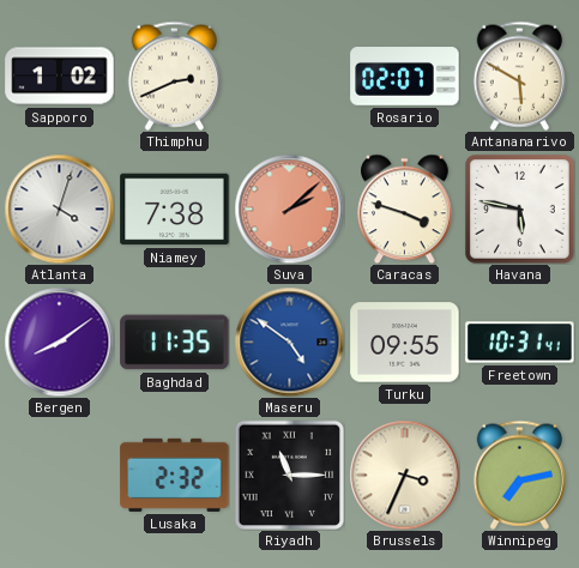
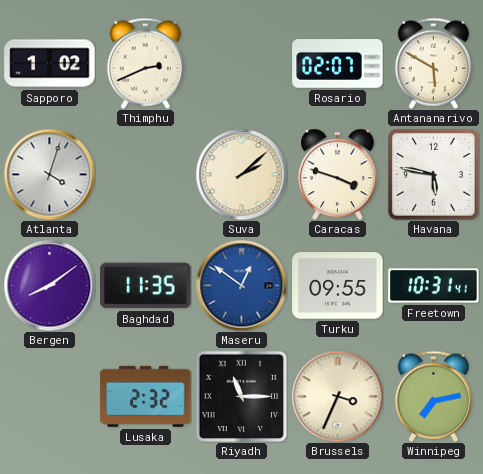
Niamey: 7:38 -> none (175, 210)
Suva dial: salmon -> cream (241, 174)
Maseru: 4:51 -> 12:51 (241, 285)
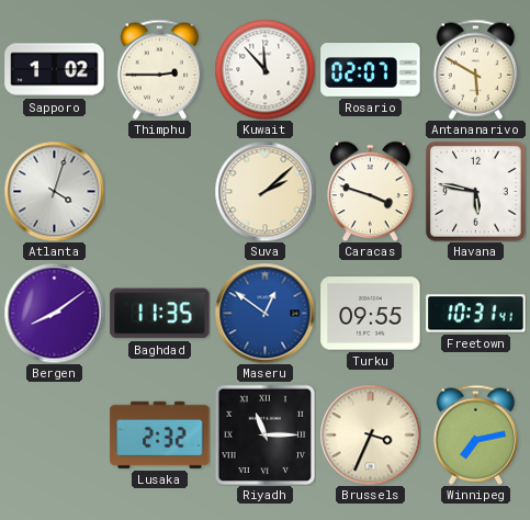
Thimphu: 2:41 -> 2:45 (159, 69)
Kuwait: none -> 11:53 (264, 69)
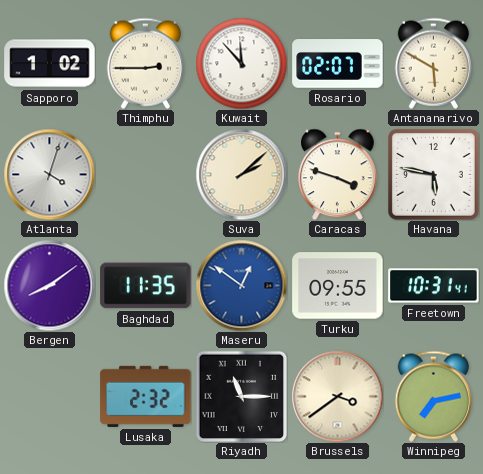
Brussels: 3:34 -> 3:39 (337, 396)
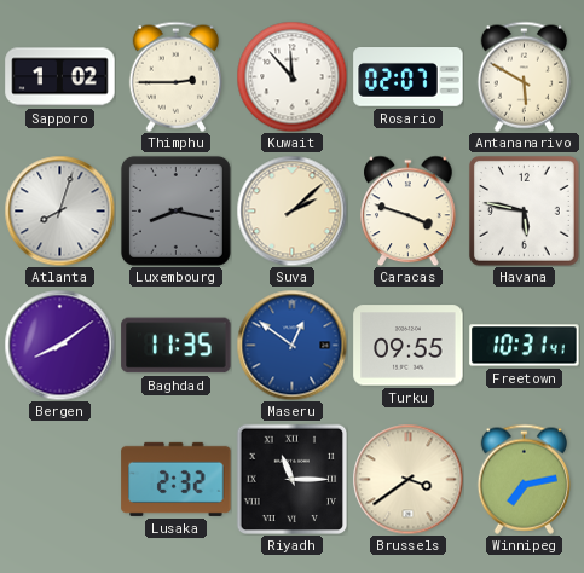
Atlanta: 4:03 -> 8:03 (59, 210)
Luxembourg: none -> 8:17 (175, 210)
